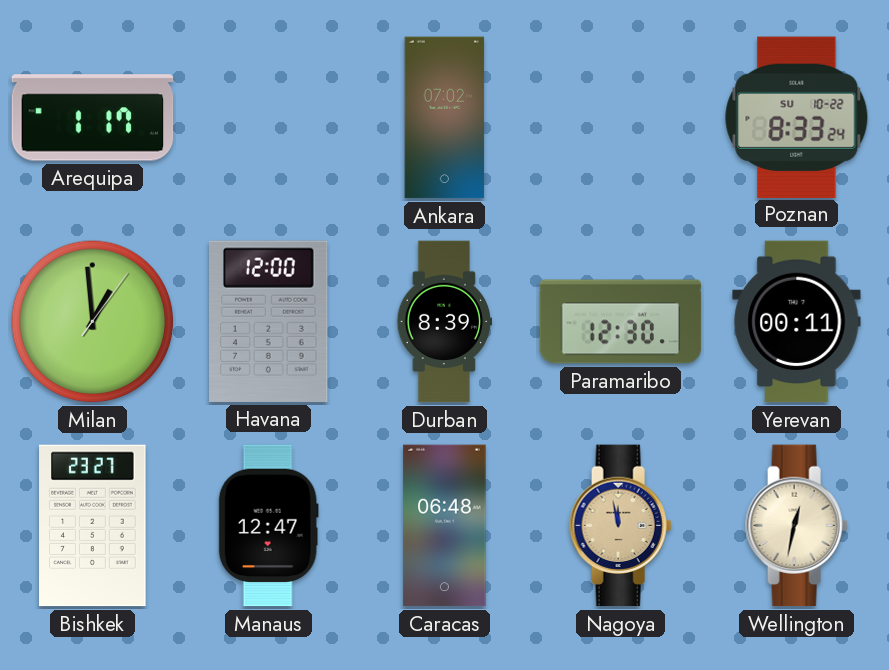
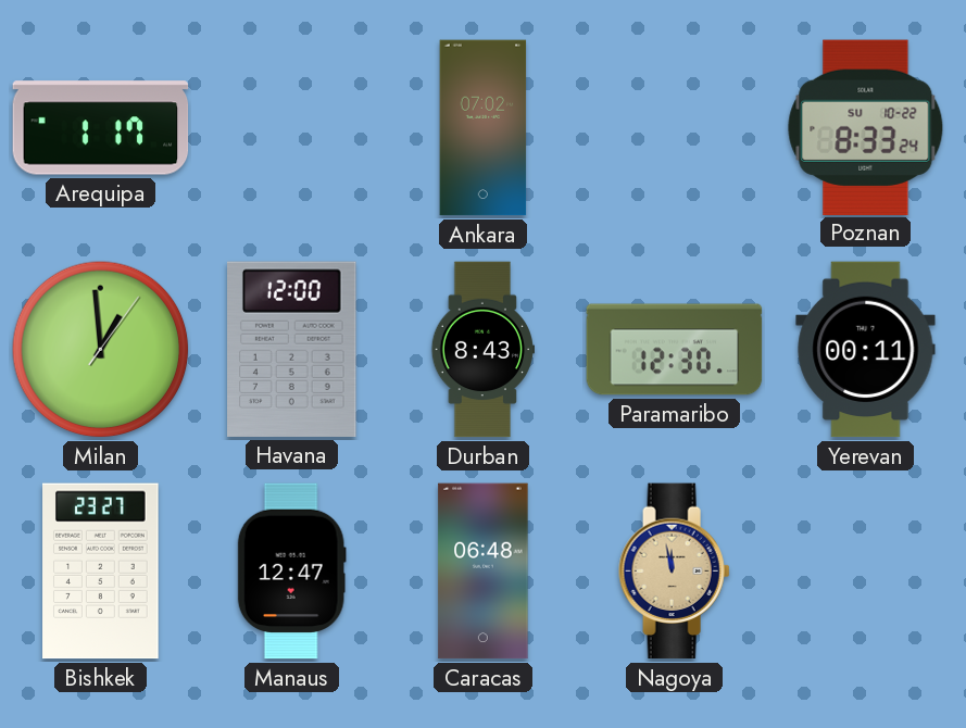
Durban: 8:39 -> 8:43 (482, 350)
Wellington: 12:32 -> none (797, 526)
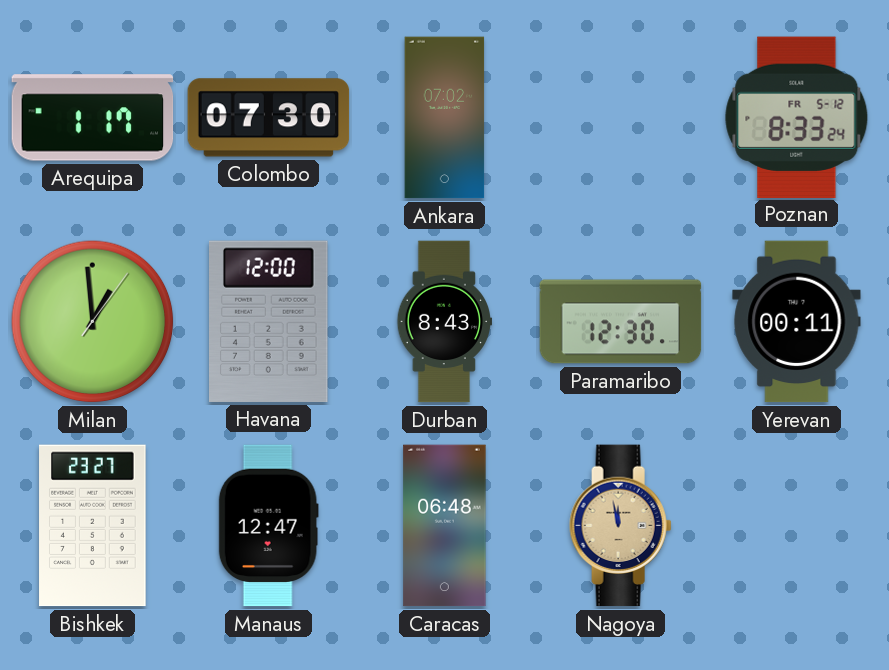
Colombo: none -> 07:30 (269, 118)
Poznan date: SU 10-22 -> FR 5-12 (797, 117)
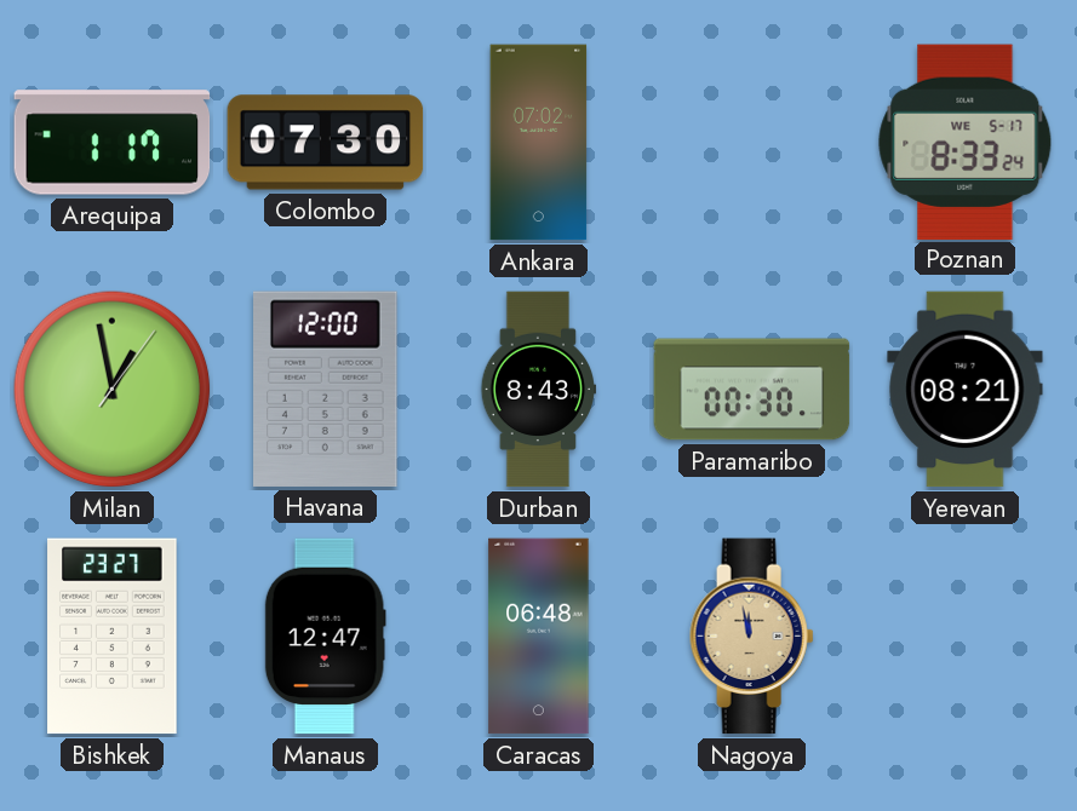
Poznan date: FR 5-12 -> WE 5-17 (966, 142)
Milan: 12:59 -> 12:58 (113, 390)
Paramaribo: 12:30 -> 00:30 (752, 390)
Yerevan: 00:11 -> 08:21 (966, 390)
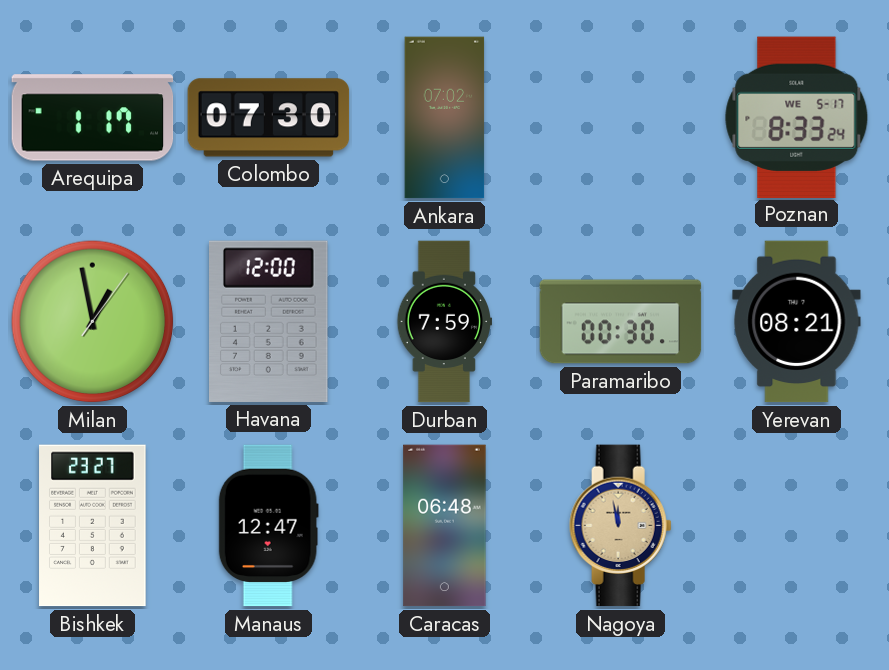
Durban: 8:43 -> 7:59 (444, 322)
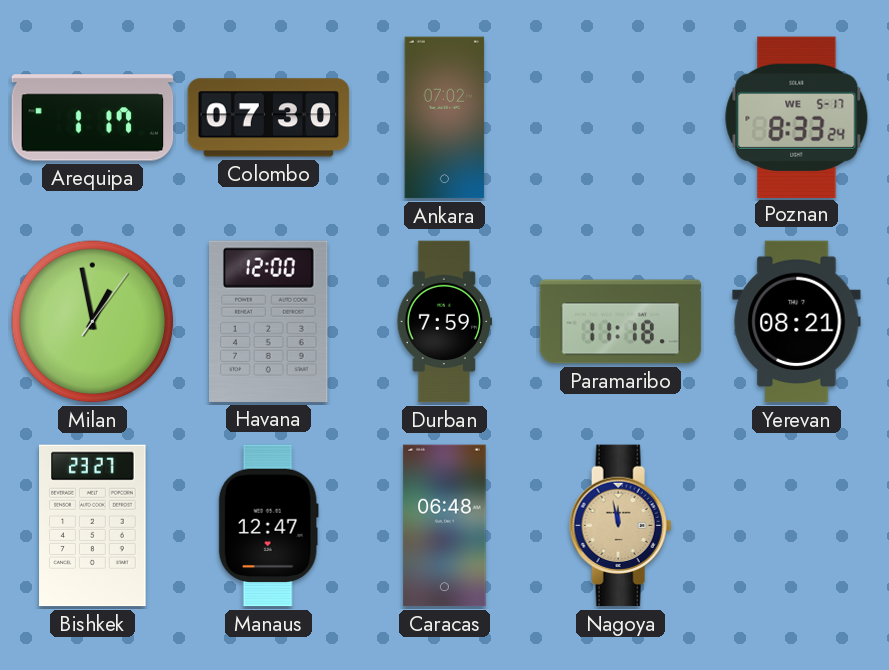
Paramaribo: 00:30 -> 11:18 (621, 322)
